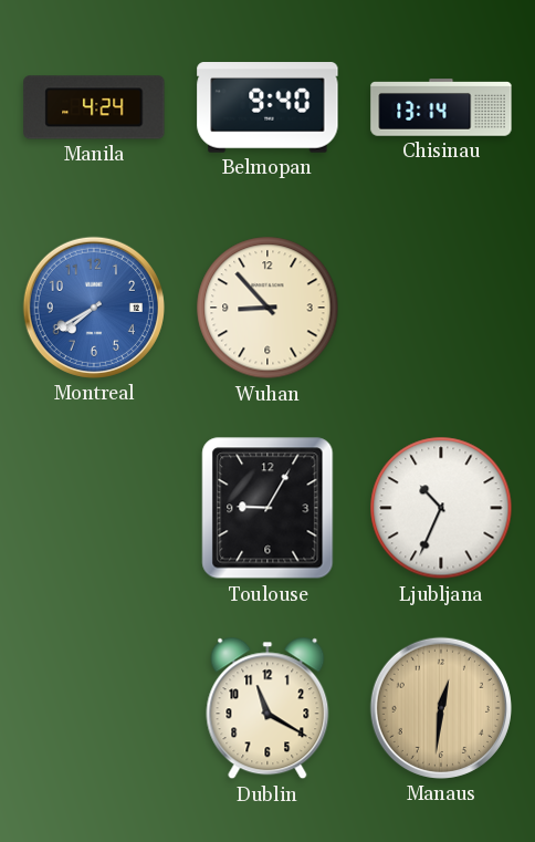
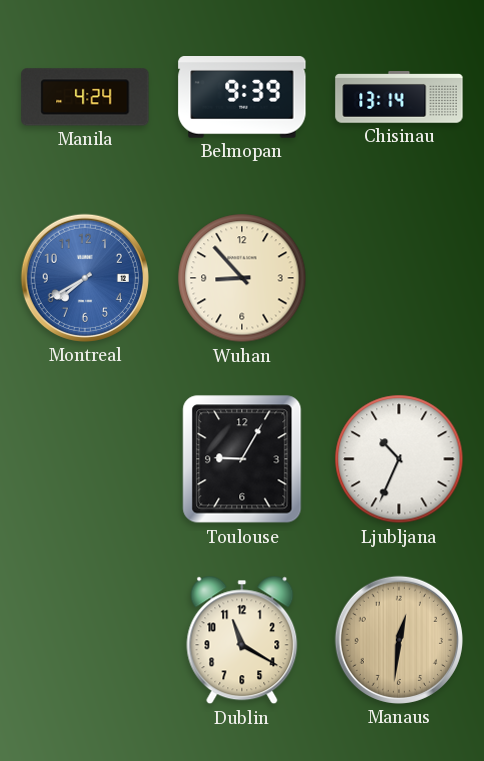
Belmopan: 9:40 -> 9:39 (242, 98)
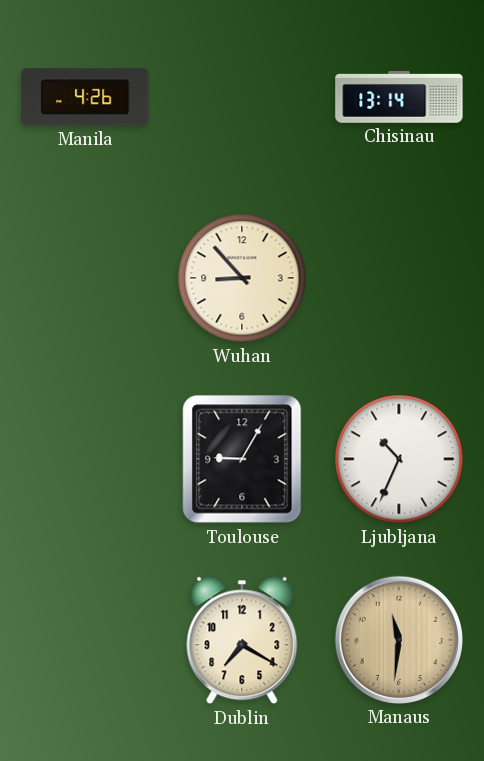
Manila: 4:24 -> 4:26 (85, 97)
Belmopan: 9:39 -> none (242, 98)
Montreal: 7:40 -> none (85, 278)
Dublin: 11:20 -> 7:20 (242, 640)
Manaus: 12:31 -> 11:31 (399, 640)
